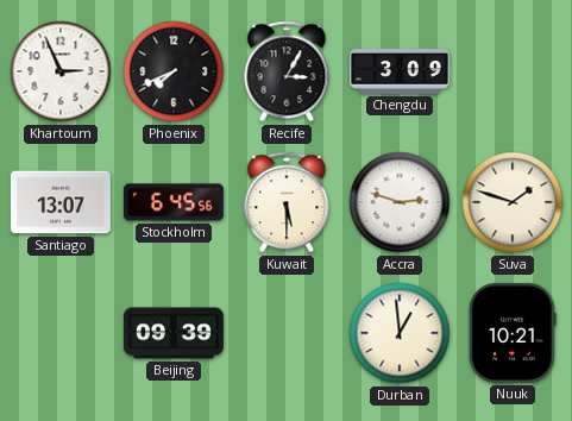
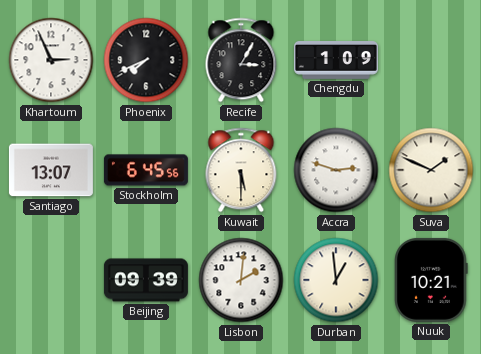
Chengdu: 3:09 -> 1:09 (336, 61)
Suva: 1:48 -> 1:49 (431, 170)
Lisbon: none -> 2:01 (241, 280)
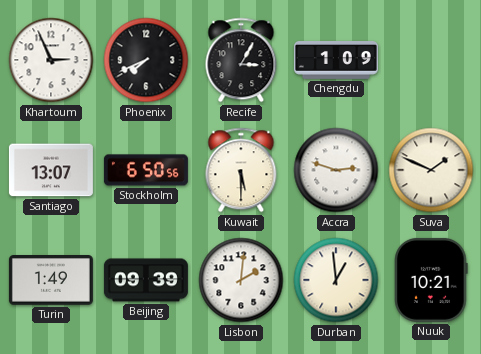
Stockholm: 6:45 -> 6:50 (146, 170)
Turin: none -> 1:49 (51, 280)
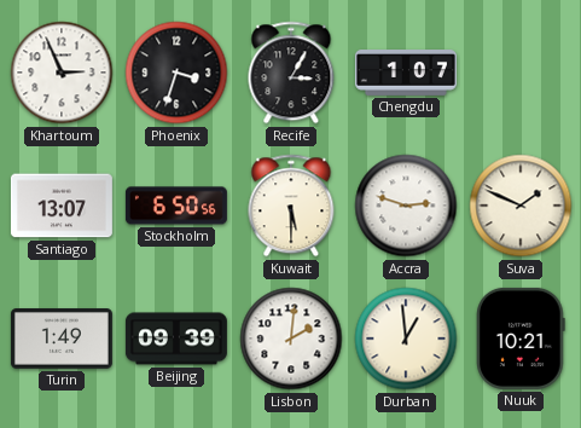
Phoenix: 7:41 -> 3:33 (176, 73)
Chengdu: 1:09 -> 1:07 (406, 74)
